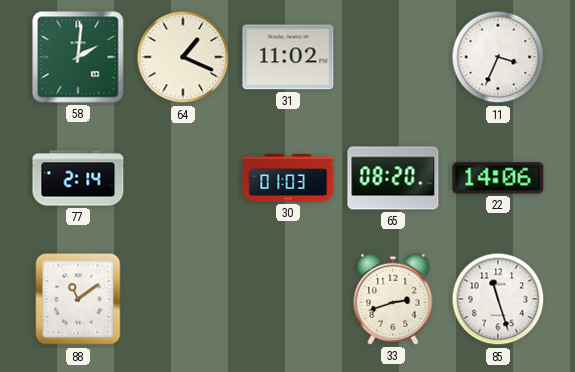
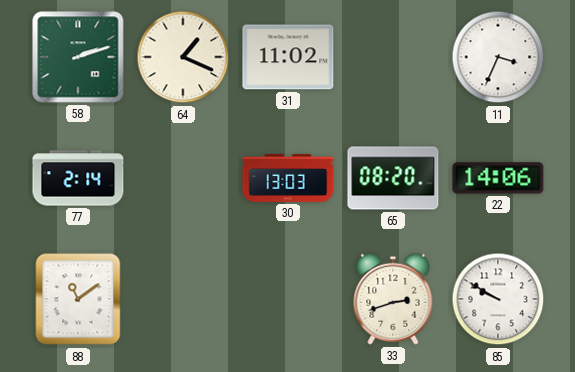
58: 2:01 -> 2:12 (78, 57)
30: 01:03 -> 13:03 (288, 178)
85: 11:27 -> 9:50 (498, 299)
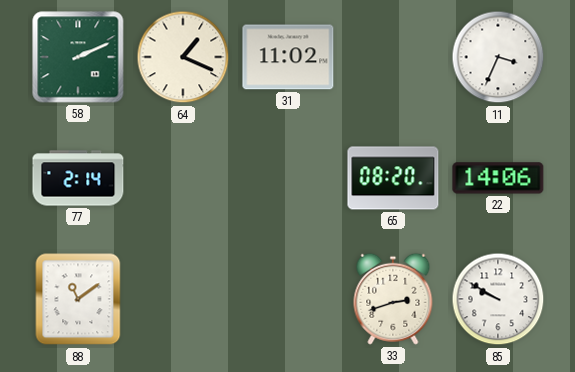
58: 2:12 -> 2:11 (78, 57)
30: 13:03 -> none (288, 178)
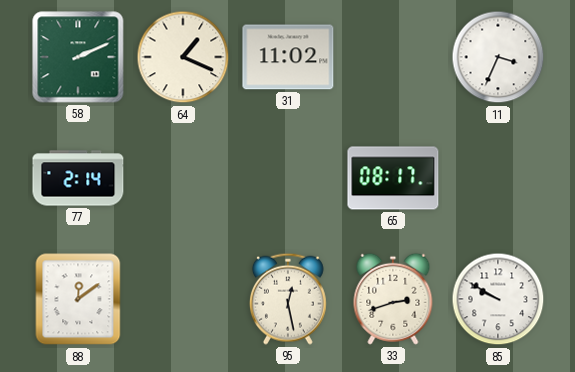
65: 08:20 -> 08:17 (393, 178)
22: 14:06 -> none (498, 178)
88: 11:09 -> 12:09 (78, 299)
95: none -> 12:28 (288, 299)
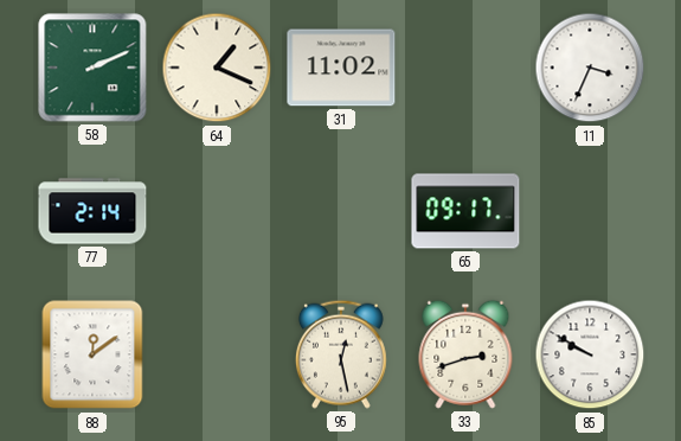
65: 08:17 -> 09:17 (465, 211)
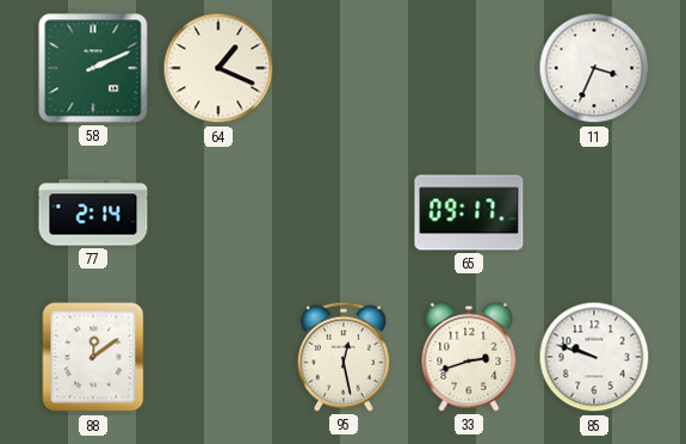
31: 11:02 -> none (341, 68)
85: 9:50 -> 9:48 (594, 357)
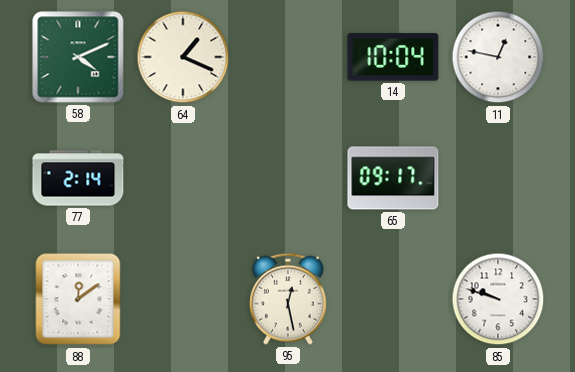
58: 2:11 -> 4:11 (78, 57)
14: none -> 10:04 (393, 57)
11: 3:34 -> 12:47 (498, 57)
33: 2:42 -> none (469, 357)
